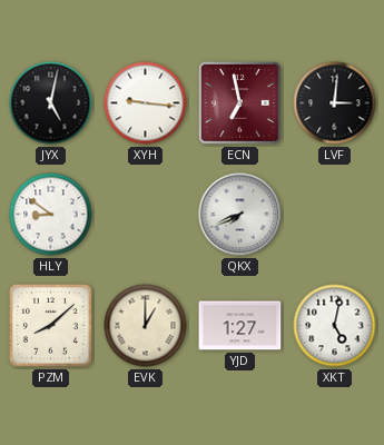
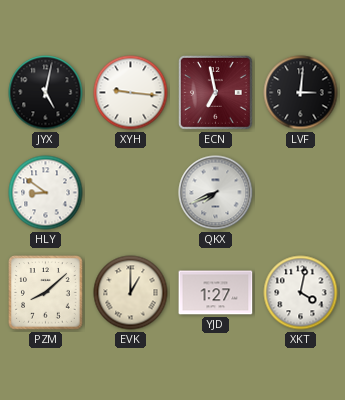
XKT: 5:02 -> 4:02 (301, 293)
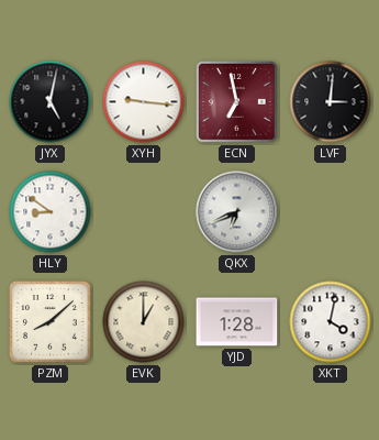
QKX: 7:41 -> 6:41 (237, 212)
YJD: 1:27 -> 1:28 (237, 322)
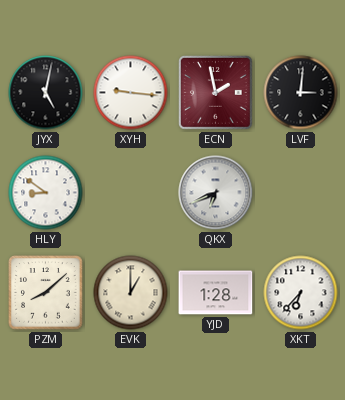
ECN: 6:58 -> 1:58 (216, 93)
XKT: 4:02 -> 6:37 (301, 293)
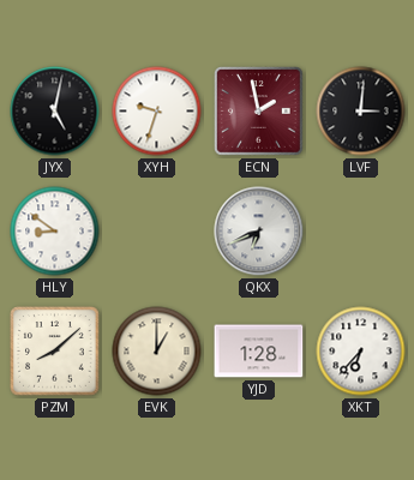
XYH: 9:16 -> 9:33 (157, 112)
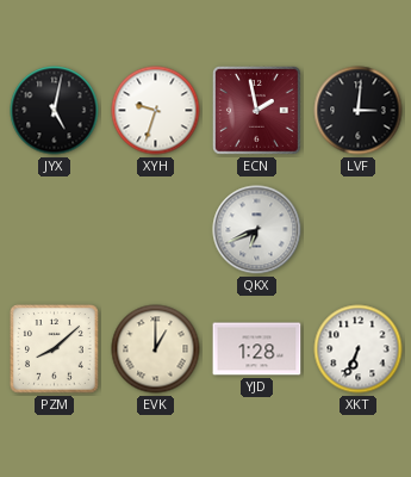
HLY: 8:51 -> none (55, 232)
XKT: 6:37 -> 6:34 (359, 349)
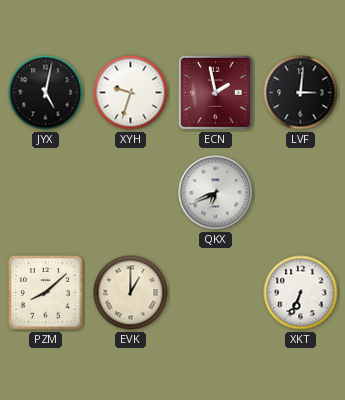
YJD: 1:28 -> none (257, 349)
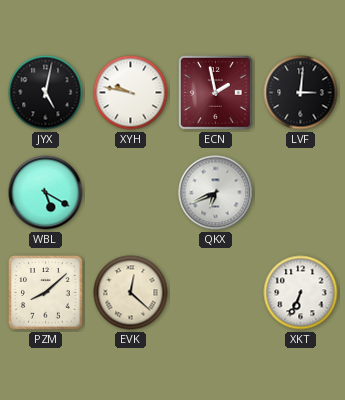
XYH: 9:33 -> 9:47 (131, 93)
WBL: none -> 5:20 (46, 193)
EVK: 1:00 -> 12:22 (131, 293)
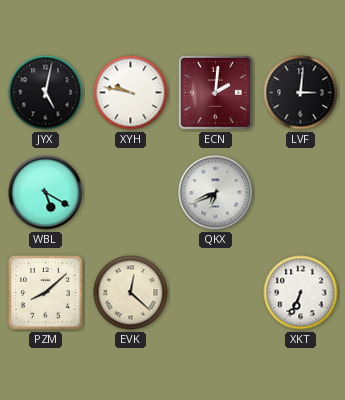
ECN: 1:58 -> 2:01 (216, 93)
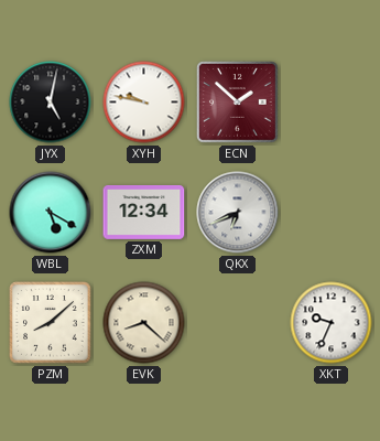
ECN: 2:01 -> 1:52 (238, 103)
LVF: 3:01 -> none (301, 93)
ZXM: none -> 12:34 (144, 212)
EVK: 12:22 -> 8:22 (144, 323)
XKT: 6:34 -> 9:34 (332, 323)
